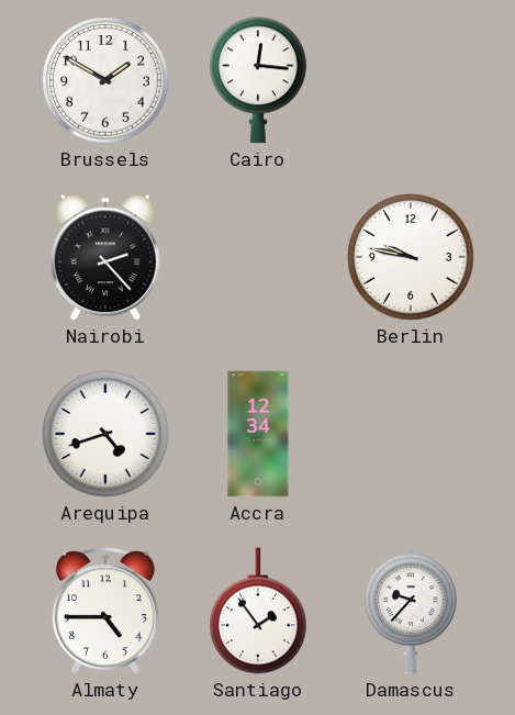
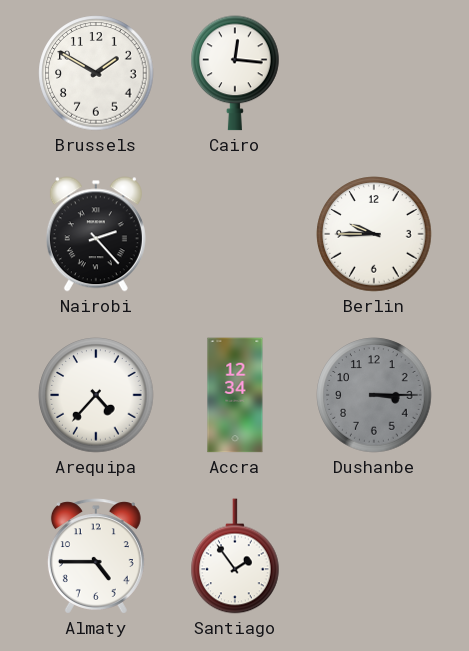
Berlin: 9:47 -> 9:45 (374, 234)
Arequipa: 4:42 -> 4:37 (96, 395)
Dushanbe: none -> 3:15 (374, 395)
Damascus: 9:37 -> none (411, 611)
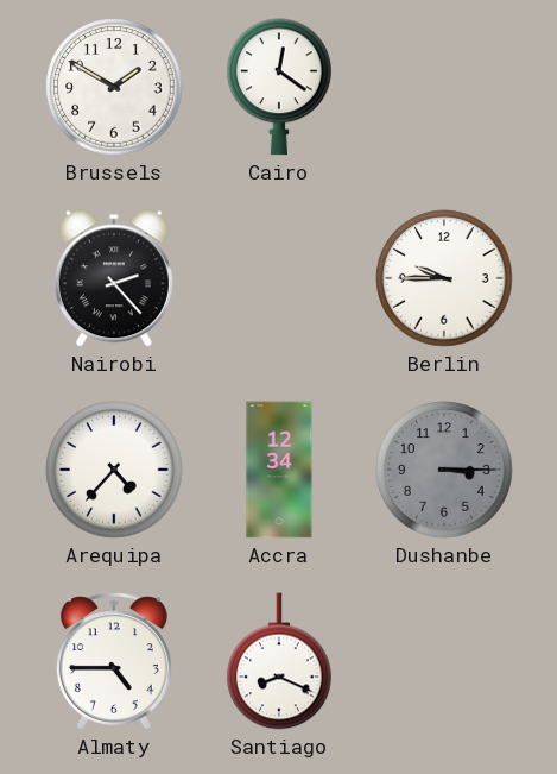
Cairo: 12:16 -> 12:21 (279, 87)
Santiago: 1:54 -> 8:19 (279, 661)
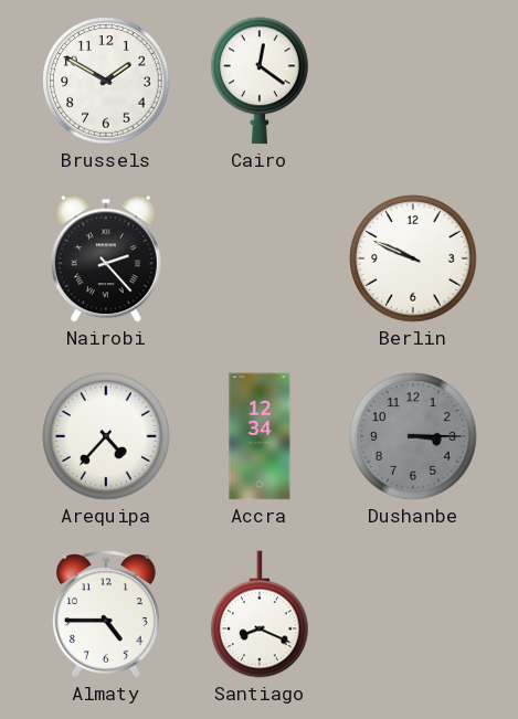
Berlin: 9:45 -> 9:49 (413, 258)
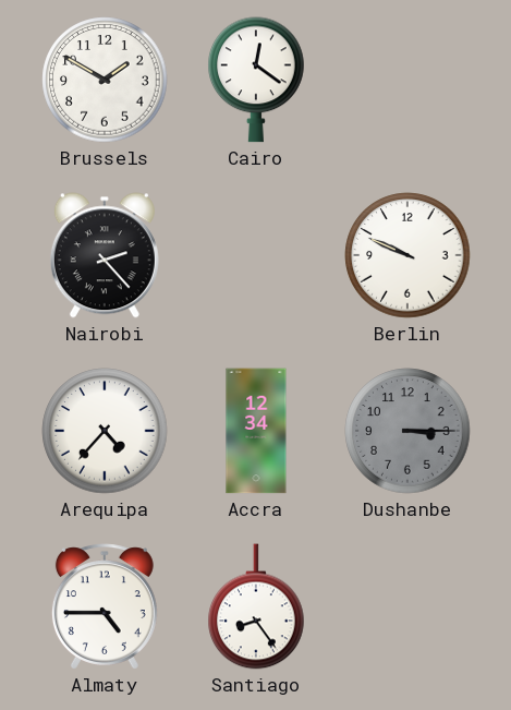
Santiago: 8:19 -> 8:24 (256, 606)
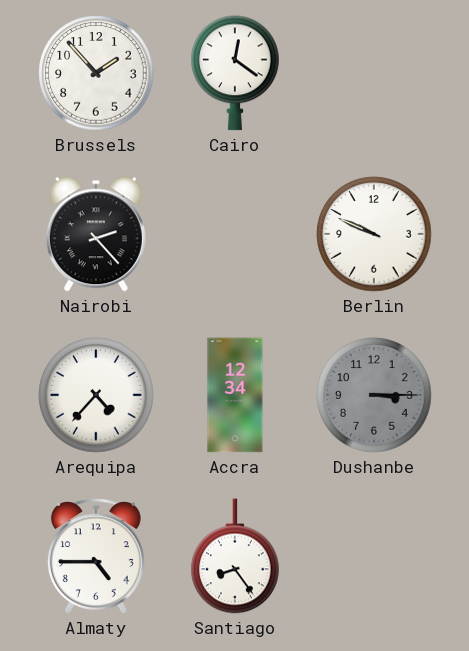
Brussels: 1:50 -> 1:53 (96, 73)
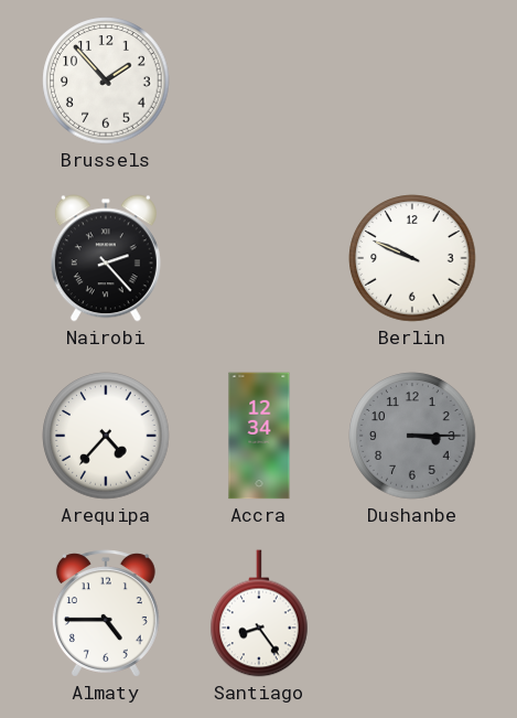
Cairo: 12:21 -> none (235, 73)
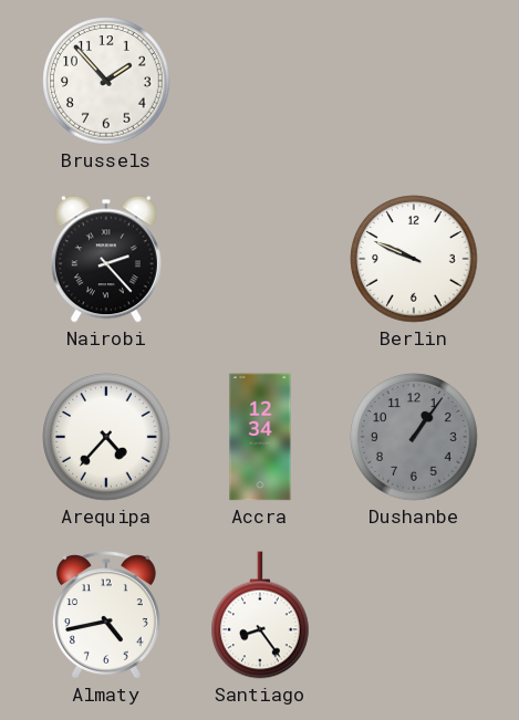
Dushanbe: 3:15 -> 1:06 (414, 437)
Almaty: 4:45 -> 4:43 (106, 615)
